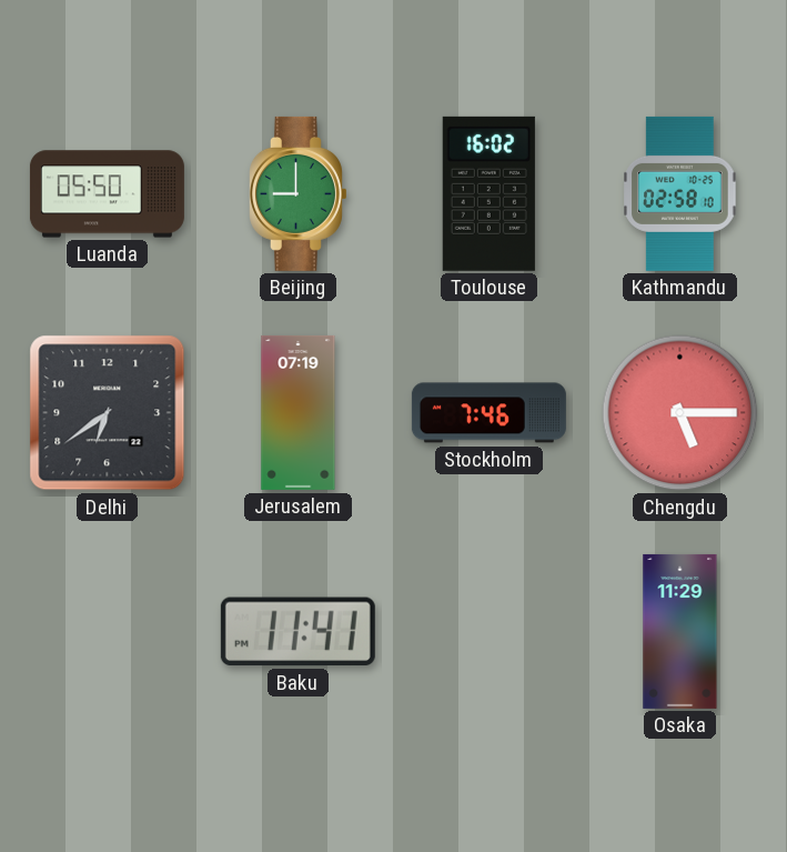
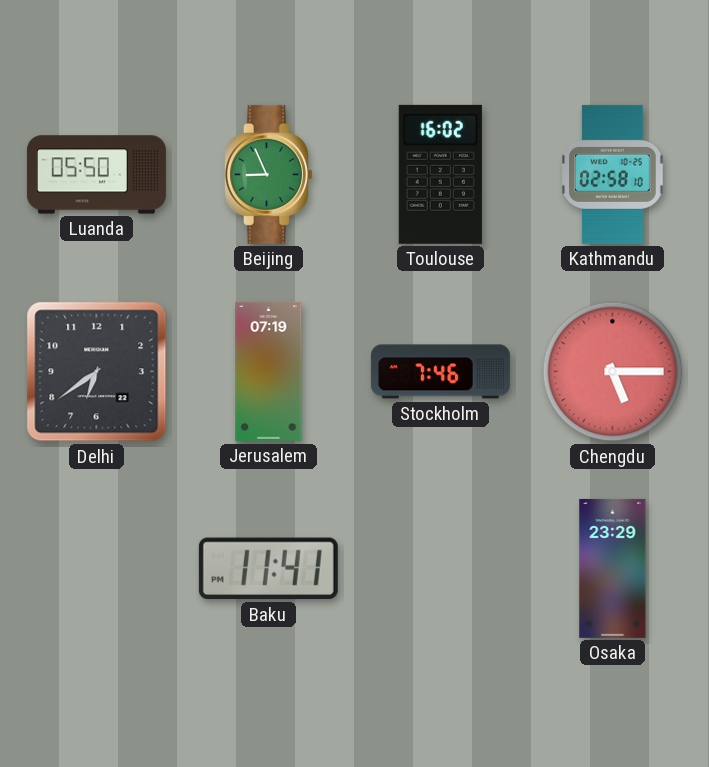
Beijing: 9:00 -> 8:56 (269, 174)
Osaka: 11:29 -> 23:29 (613, 568)
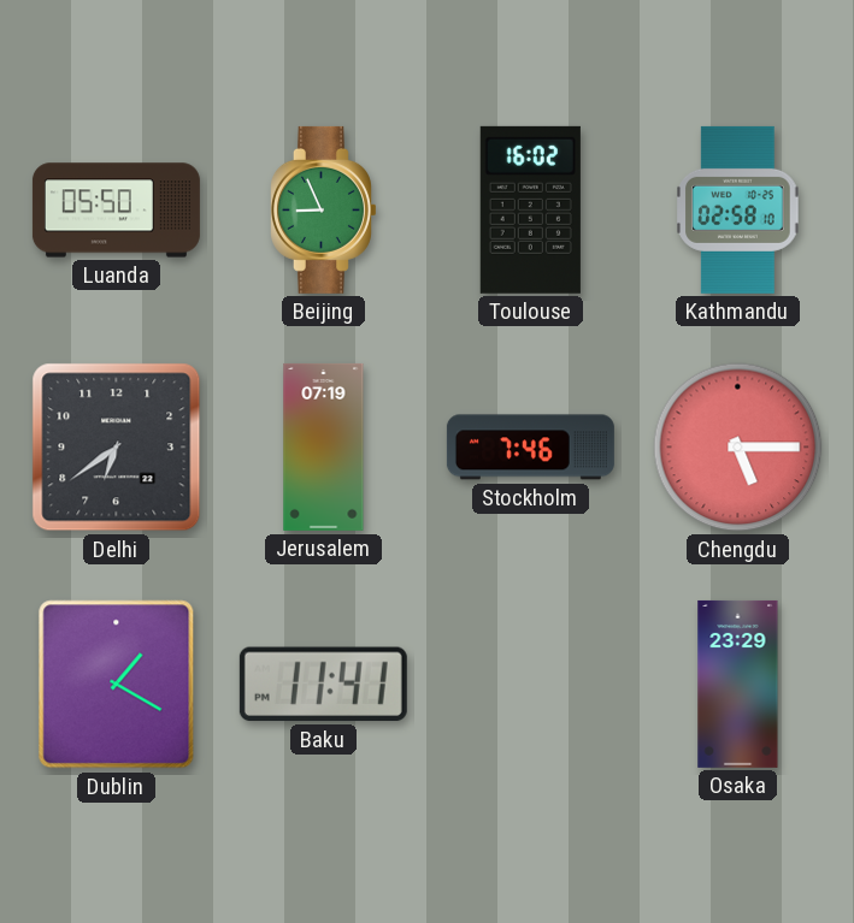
Dublin: none -> 1:20 (117, 685)
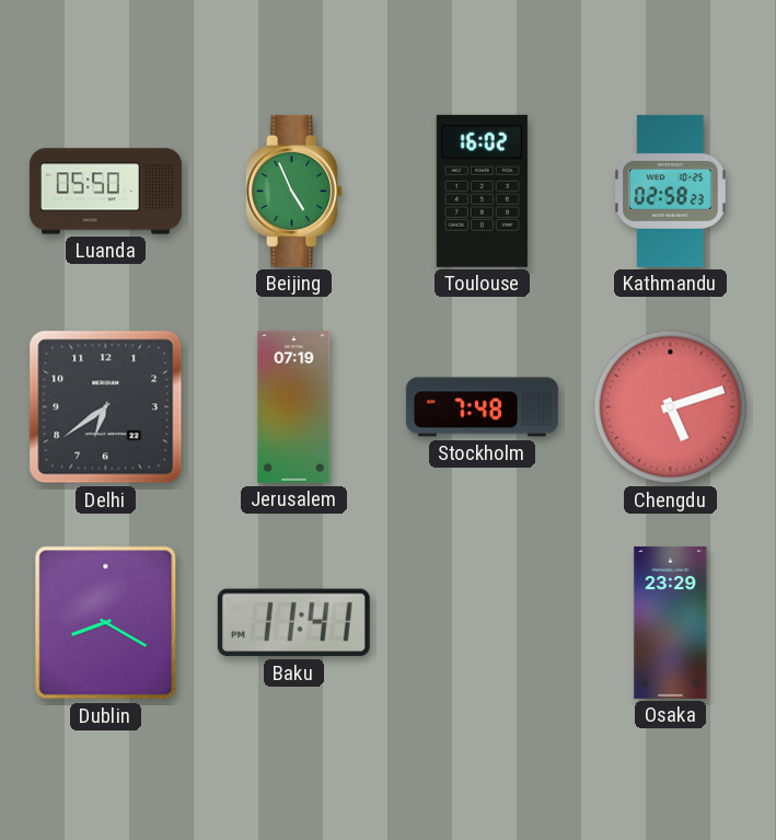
Beijing: 8:56 -> 4:56 (294, 191)
Kathmandu: 02:58:10 -> 02:58:23 (671, 191)
Stockholm: 7:46 -> 7:48 (482, 407)
Chengdu: 5:15 -> 5:12 (671, 407)
Dublin: 1:20 -> 8:20 (106, 623)
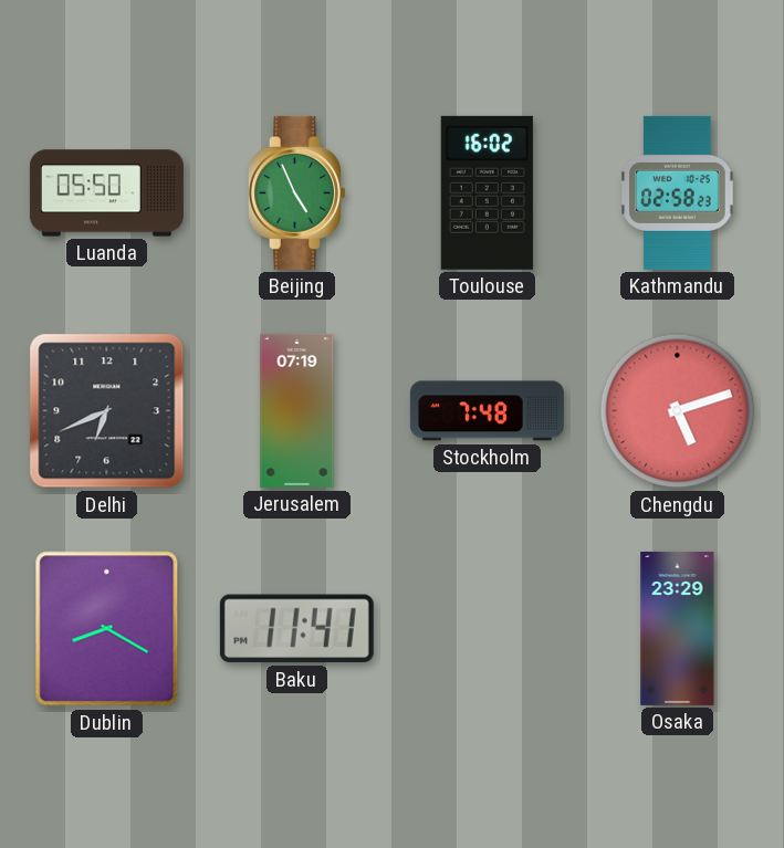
Delhi: 6:39 -> 6:41 (107, 411)
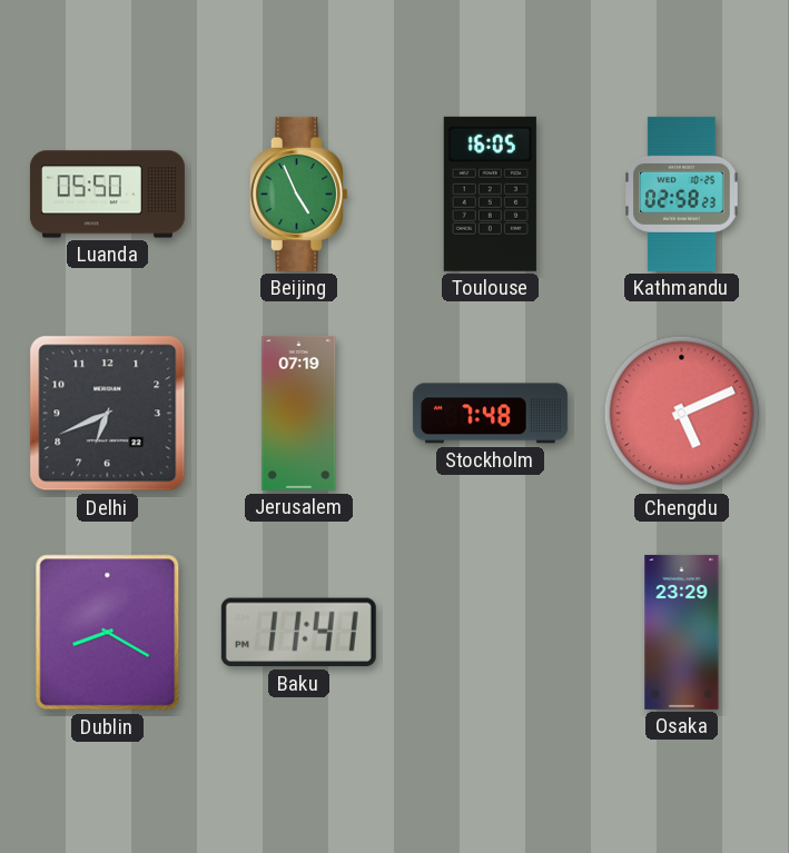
Toulouse: 16:02 -> 16:05 (490, 194)
Chengdu: 5:12 -> 5:11 (682, 414)
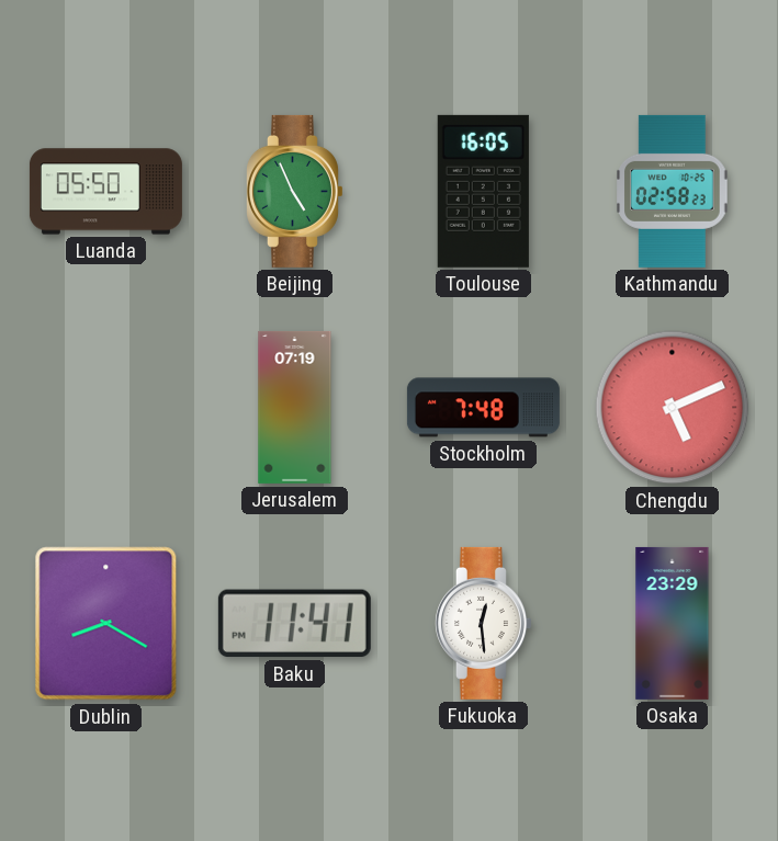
Delhi: 6:41 -> none (108, 414)
Fukuoka: none -> 12:29 (484, 623)
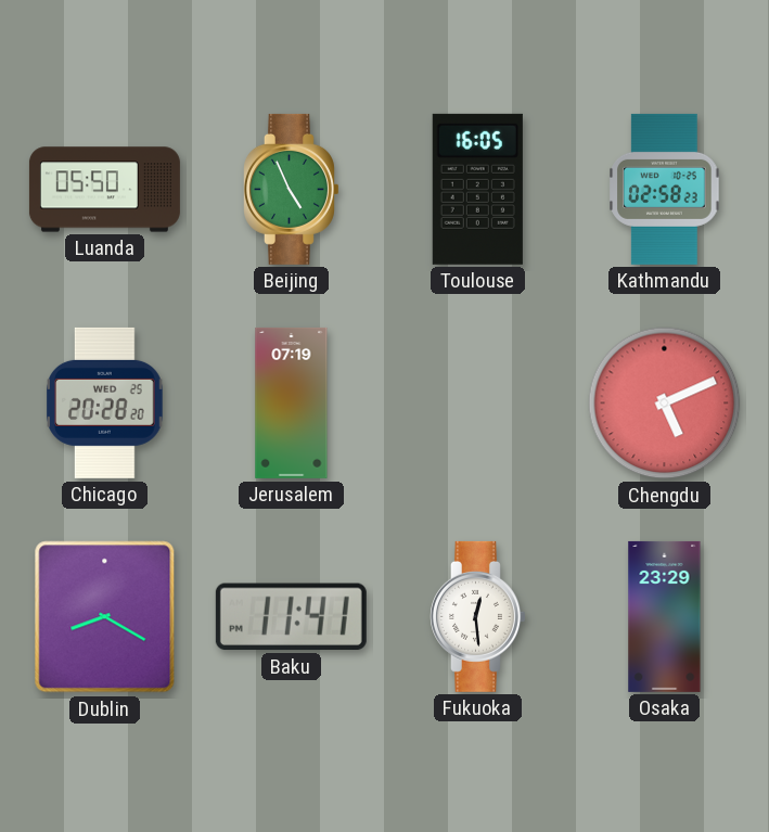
Chicago: none -> 20:28 (105, 402)
Stockholm: 7:48 -> none (483, 408)
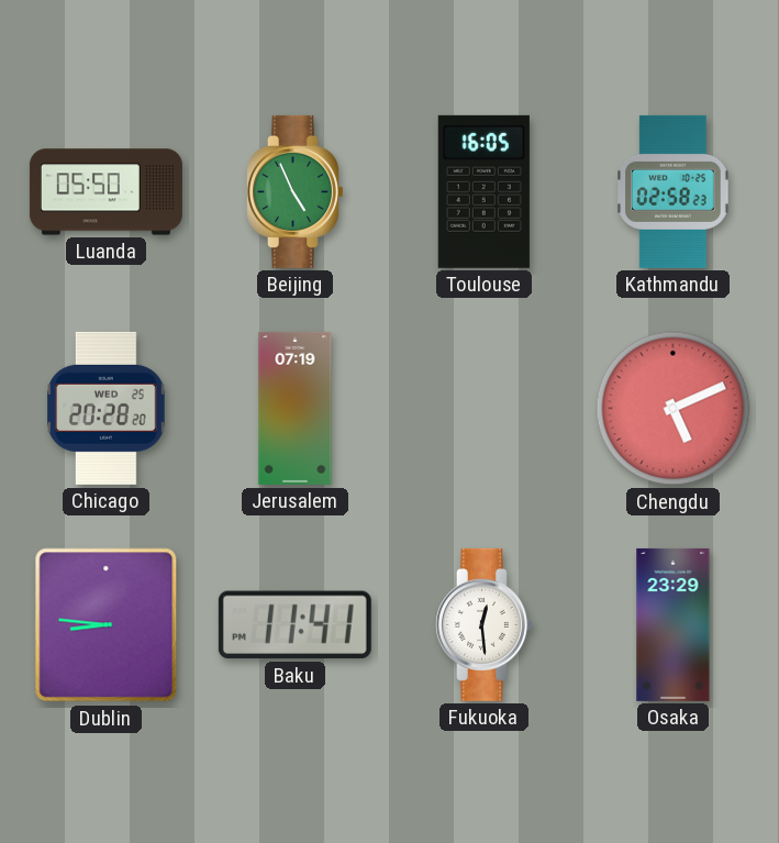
Dublin: 8:20 -> 8:46 (107, 625)
